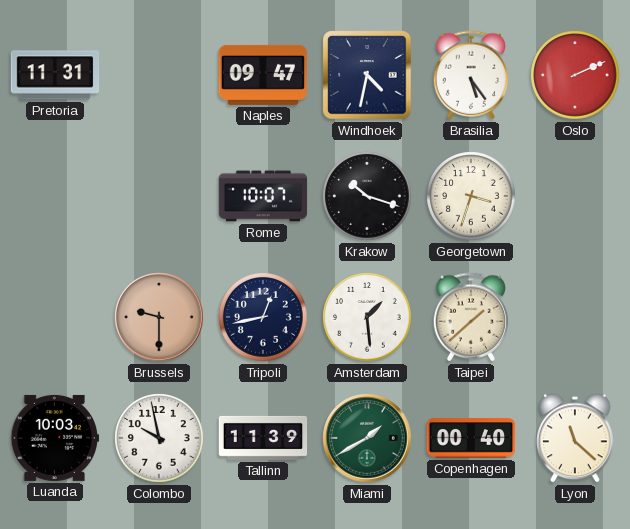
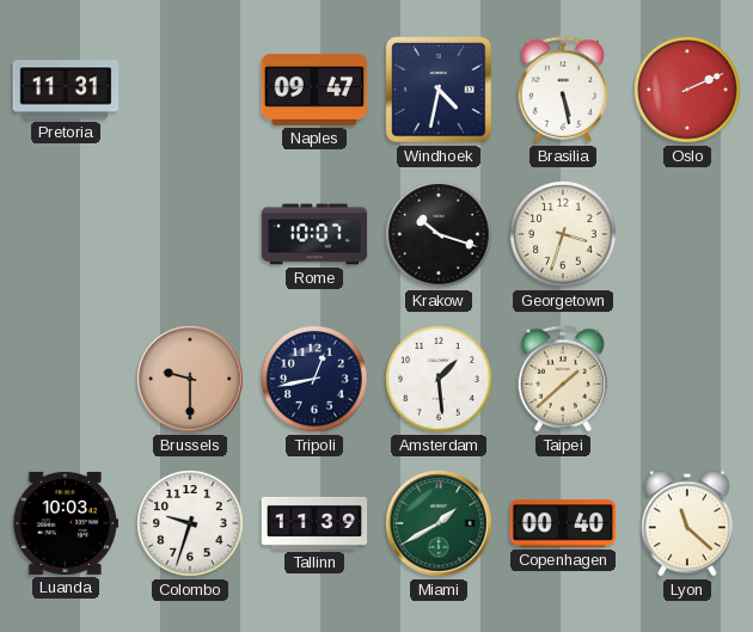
Brasilia: 5:24 -> 5:28 (563, 90)
Colombo: 9:58 -> 9:33 (190, 523)
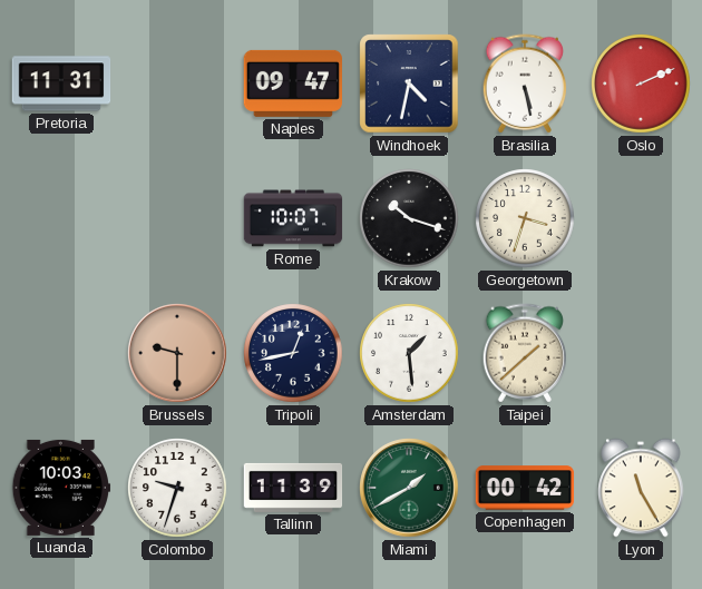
Copenhagen: 00:40 -> 00:42 (525, 488)
Lyon: 11:22 -> 11:25 (641, 488)
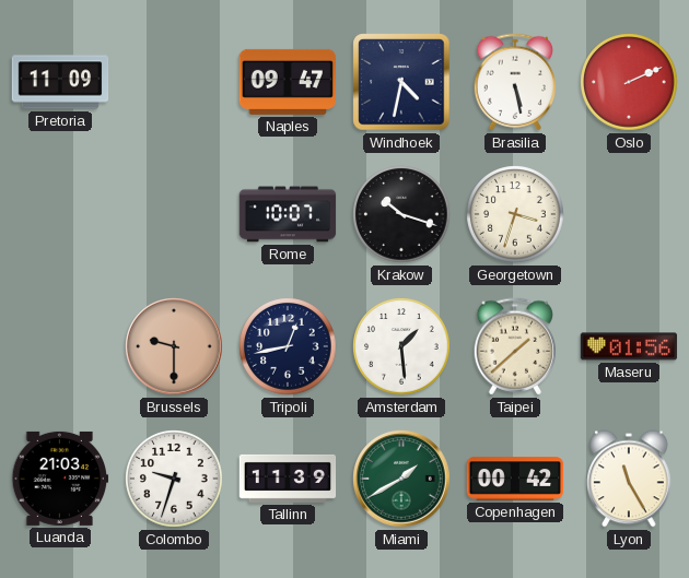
Pretoria: 11:31 -> 11:09 (60, 82)
Maseru: none -> 01:56 (629, 346)
Luanda: 10:03 -> 21:03 (60, 479)
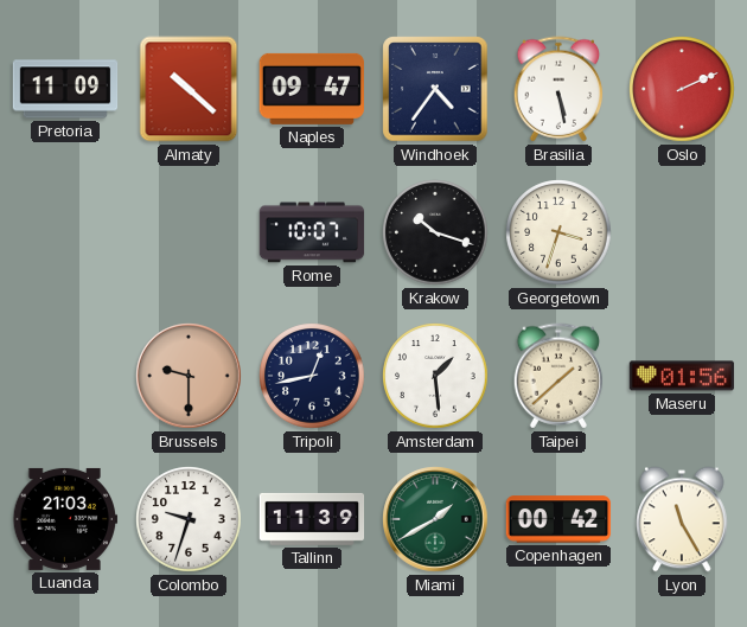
Almaty: none -> 10:22 (189, 89)
Windhoek: 4:32 -> 4:36 (435, 89)
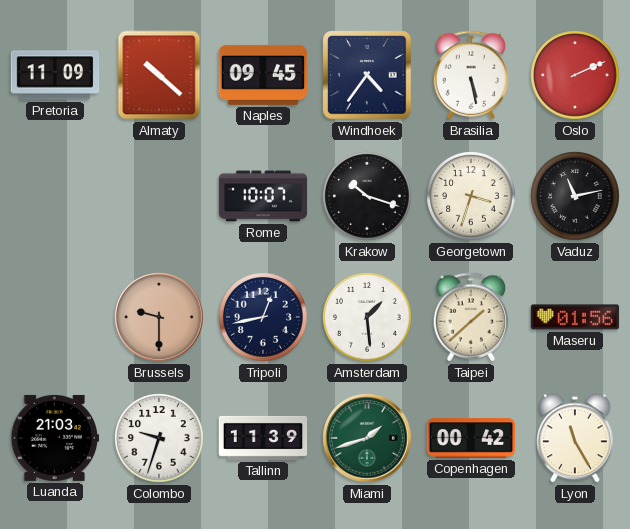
Naples: 09:47 -> 09:45 (263, 75)
Vaduz: none -> 11:13 (575, 196)
Miami: 1:40 -> 1:42 (367, 438)
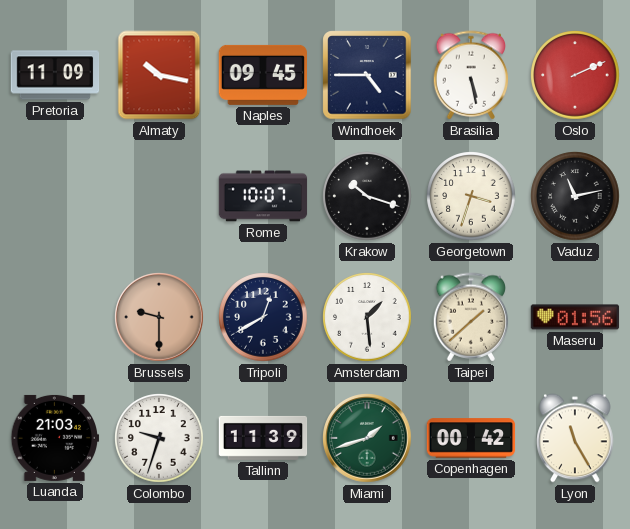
Almaty: 10:22 -> 10:17 (159, 75)
Windhoek: 4:36 -> 4:45 (367, 75)
Tripoli: 12:43 -> 12:40 (263, 317)
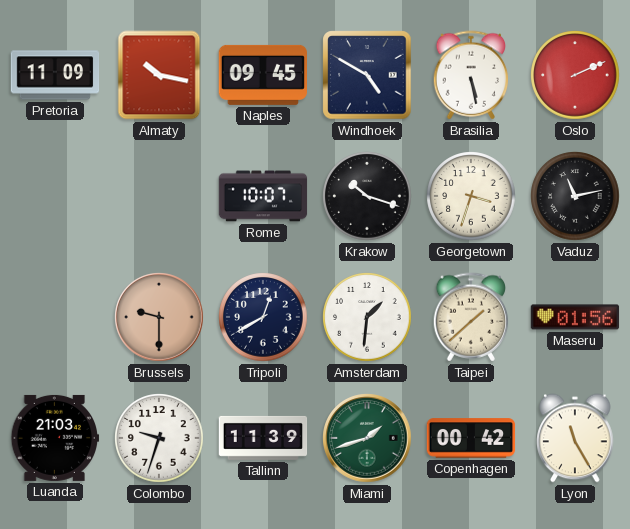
Windhoek: 4:45 -> 4:50 (367, 75)
Amsterdam: 1:29 -> 1:31 (367, 317)
